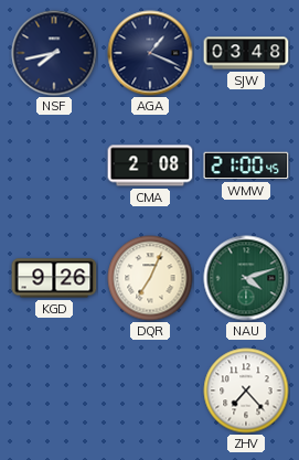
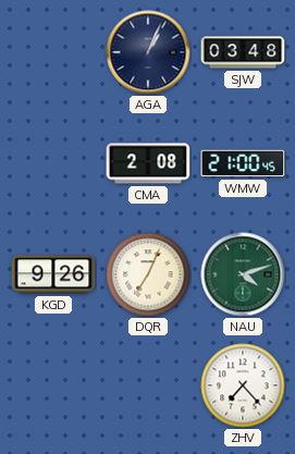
NSF: 7:43 -> none (54, 53)
AGA: 1:19 -> 1:04 (148, 52)
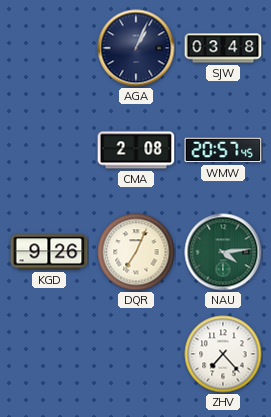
WMW: 21:00 -> 20:57 (223, 150)
NAU: 4:12 -> 4:14 (223, 252)
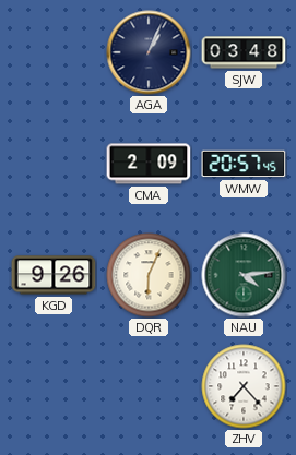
CMA: 2:08 -> 2:09 (149, 164)
DQR: 7:04 -> 6:04 (149, 275)
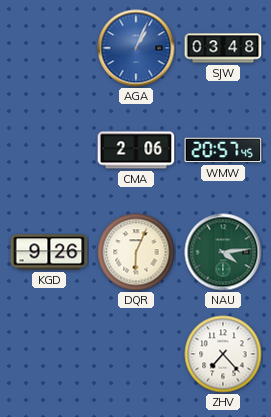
AGA dial: navy -> blue (136, 48)
CMA: 2:09 -> 2:06 (136, 150)
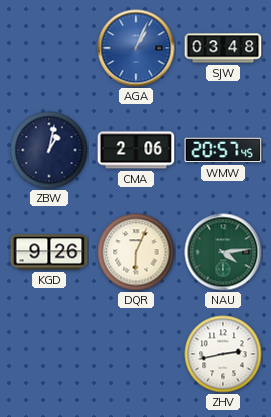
ZBW: none -> 1:02 (49, 150)
ZHV: 7:23 -> 2:43 (223, 354)
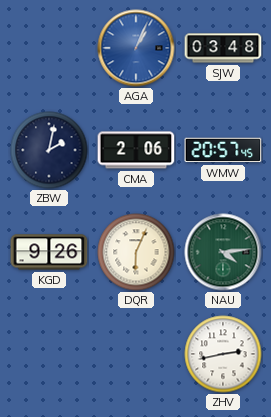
ZBW: 1:02 -> 2:02 (49, 150)
